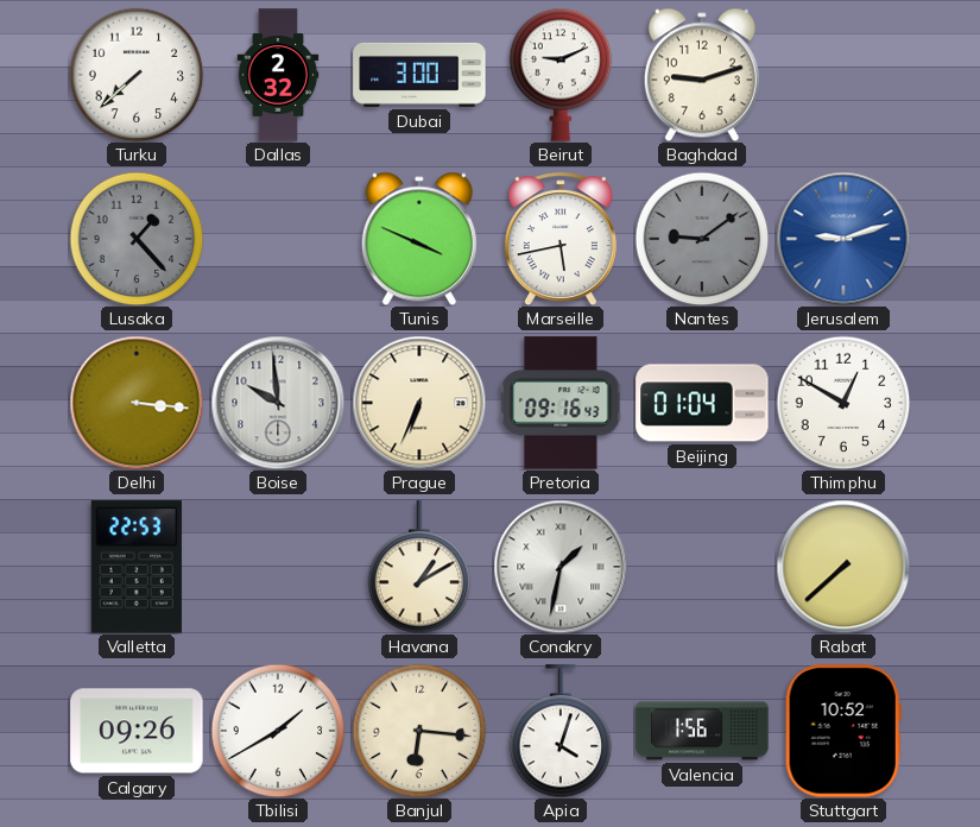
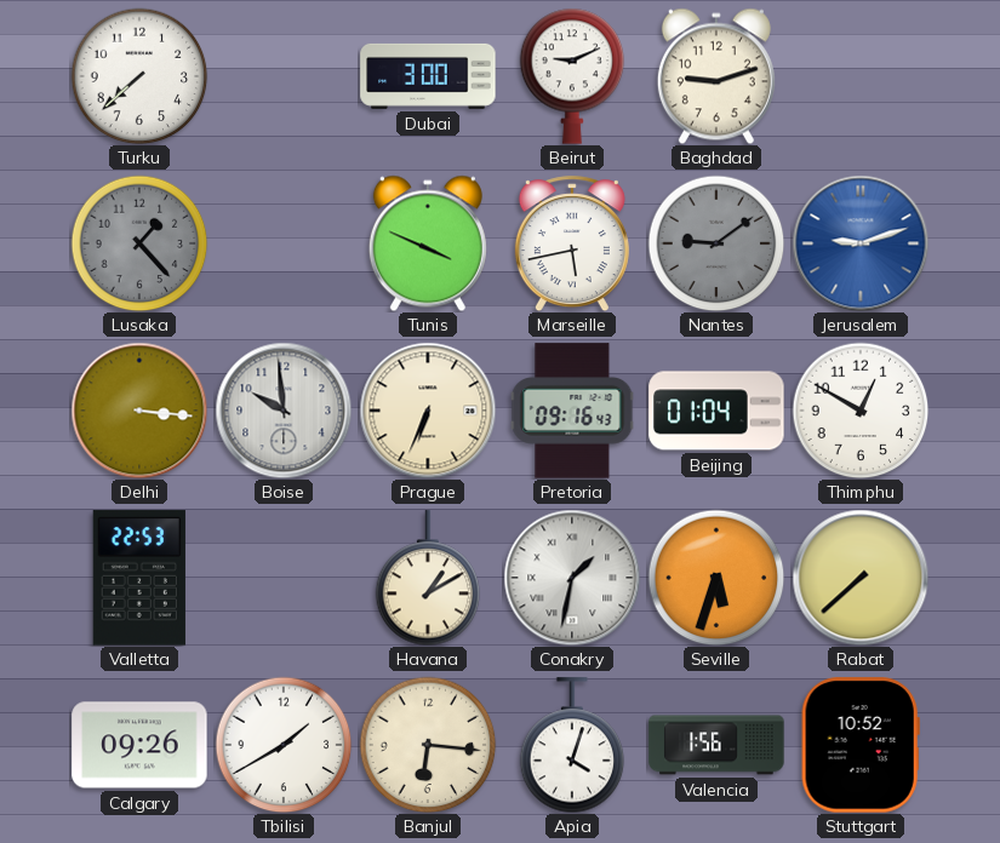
Dallas: 2:32 -> none (278, 75)
Seville: none -> 5:33 (716, 578)
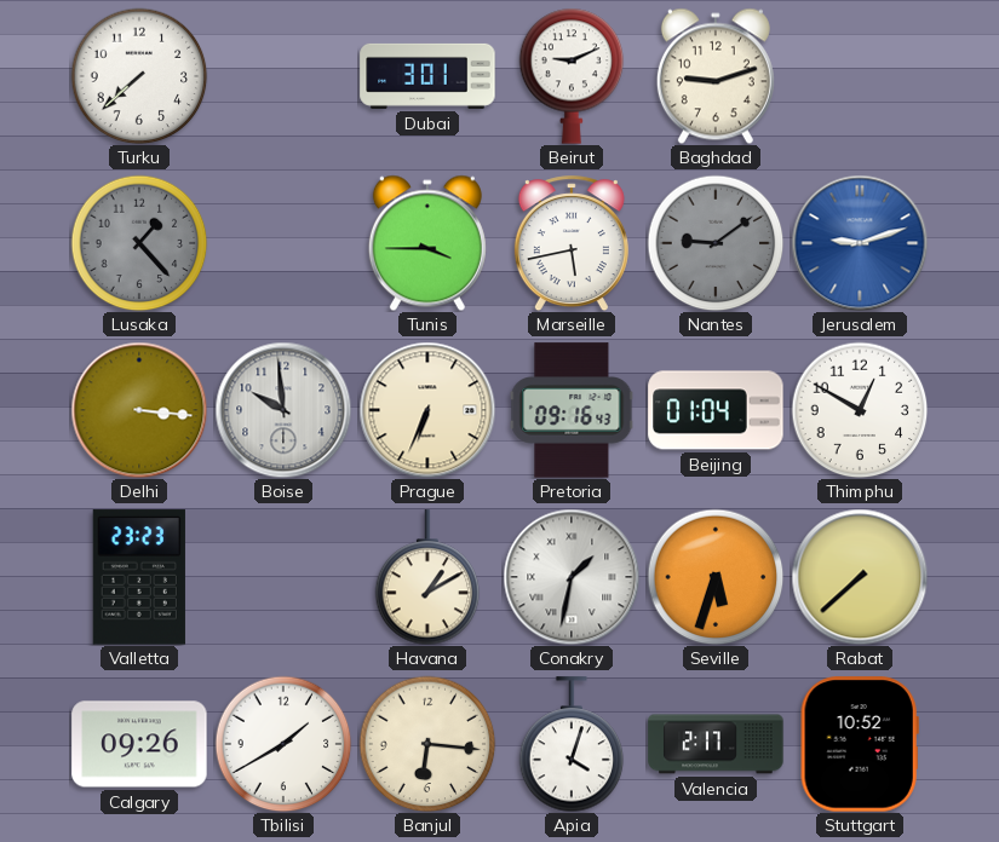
Dubai: 3:00 -> 3:01 (427, 76)
Tunis: 3:49 -> 3:45 (427, 243)
Valletta: 22:53 -> 23:23 (139, 577)
Valencia: 1:56 -> 2:17 (716, 744)
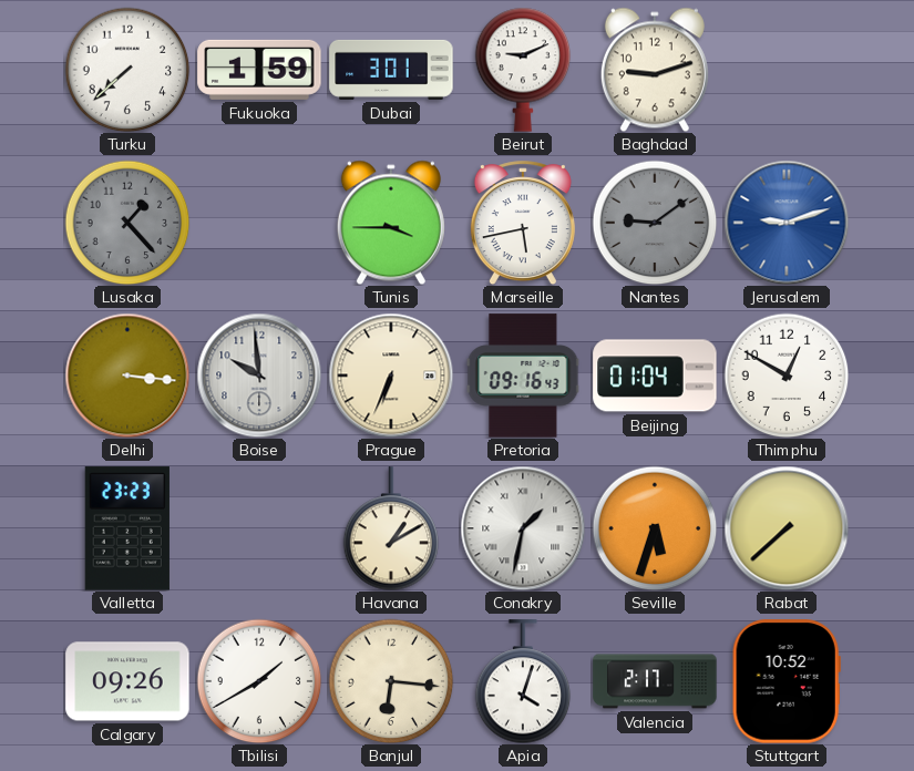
Fukuoka: none -> 1:59 (259, 70)
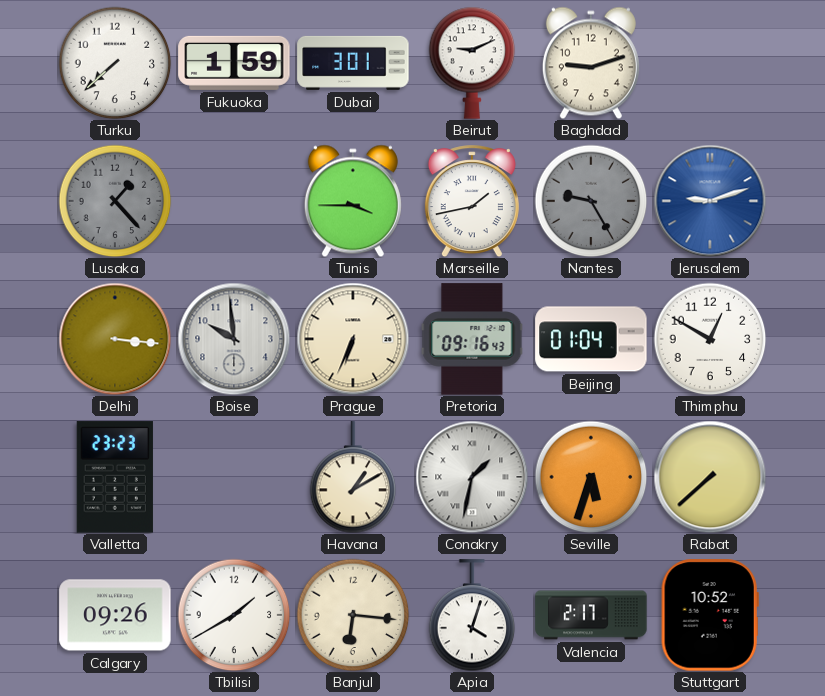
Marseille: 5:43 -> 1:43 (472, 201)
Nantes: 9:09 -> 9:25 (591, 201)
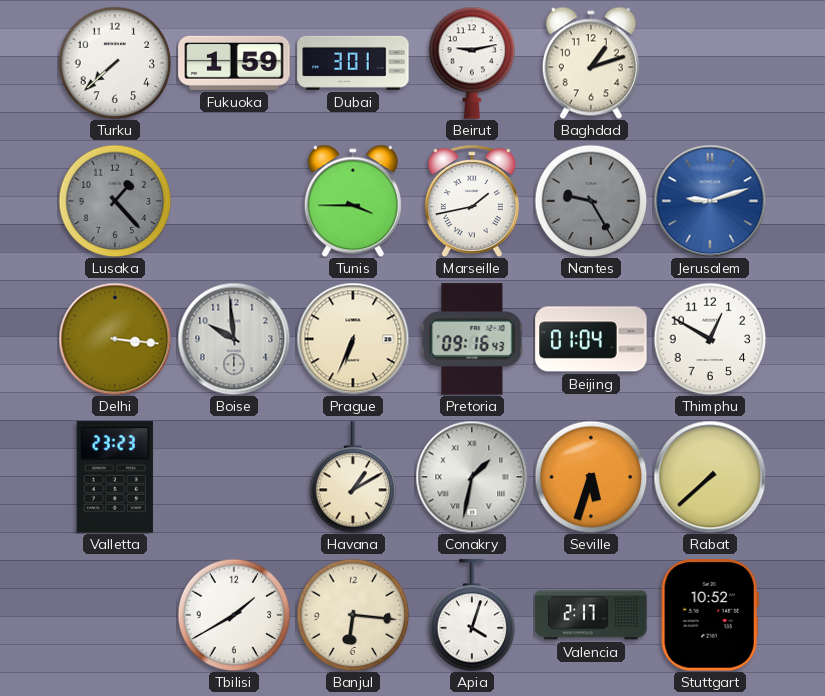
Beirut: 9:11 -> 9:13 (472, 63)
Baghdad: 9:12 -> 1:12 (591, 63)
Calgary: 09:26 -> none (115, 615)
